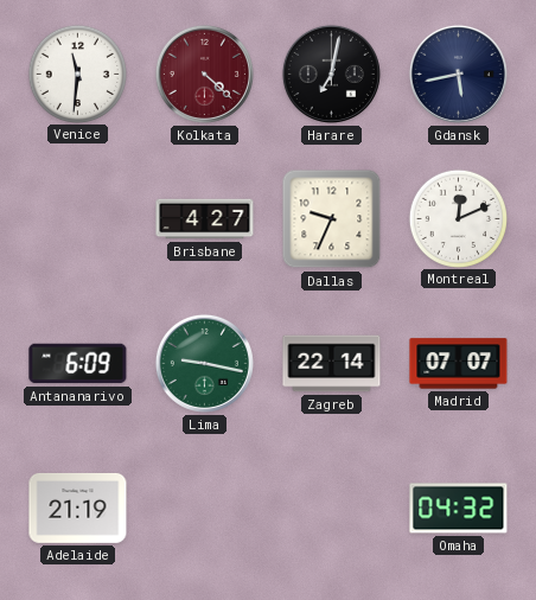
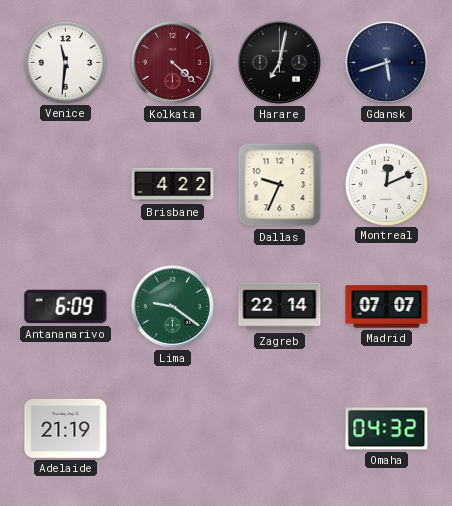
Gdansk: 5:43 -> 5:42 (386, 62)
Brisbane: 4:27 -> 4:22 (173, 185)
Lima: 9:17 -> 9:21 (172, 306)
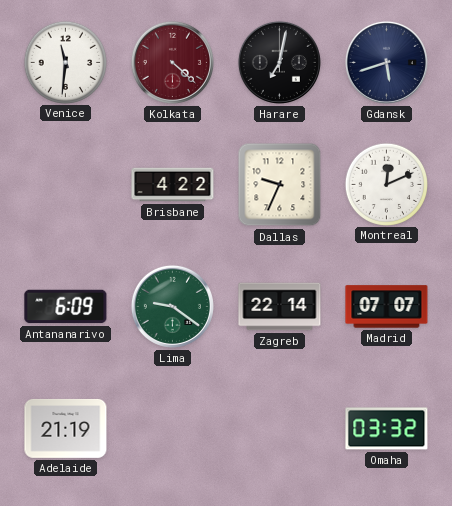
Omaha: 04:32 -> 03:32 (387, 429)
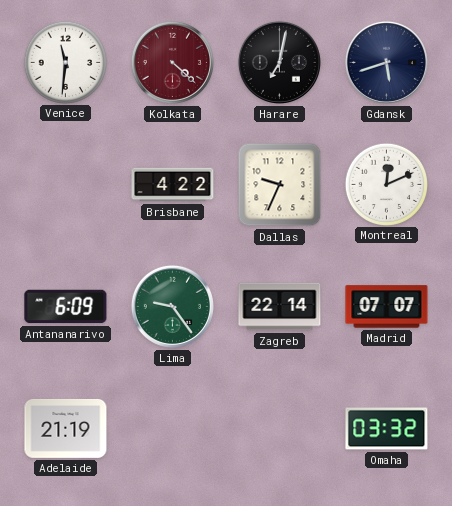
Lima: 9:21 -> 9:24 (172, 306)
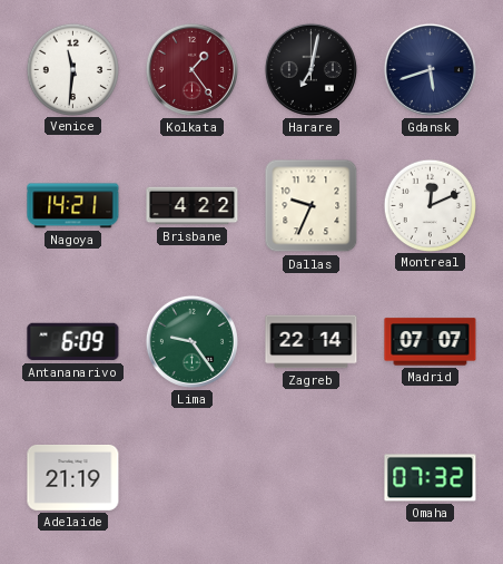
Kolkata: 4:22 -> 1:24 (191, 69)
Nagoya: none -> 14:21 (73, 206)
Omaha: 03:32 -> 07:32 (431, 478)
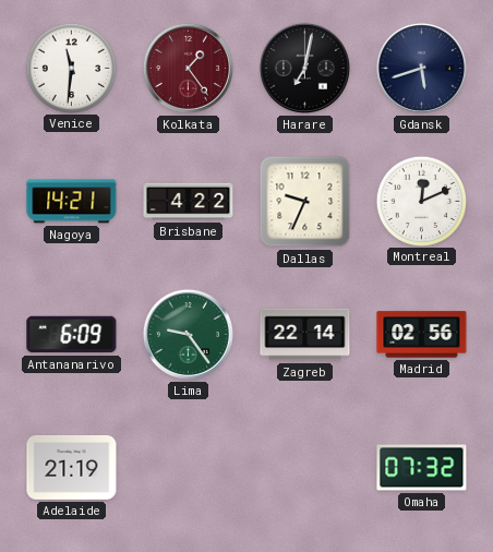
Madrid: 07:07 -> 02:56 (422, 335)
